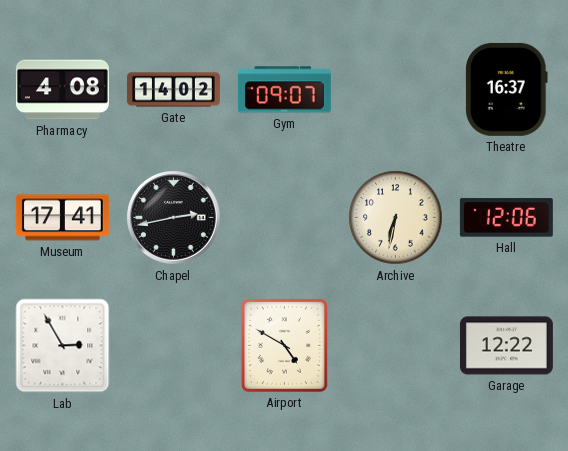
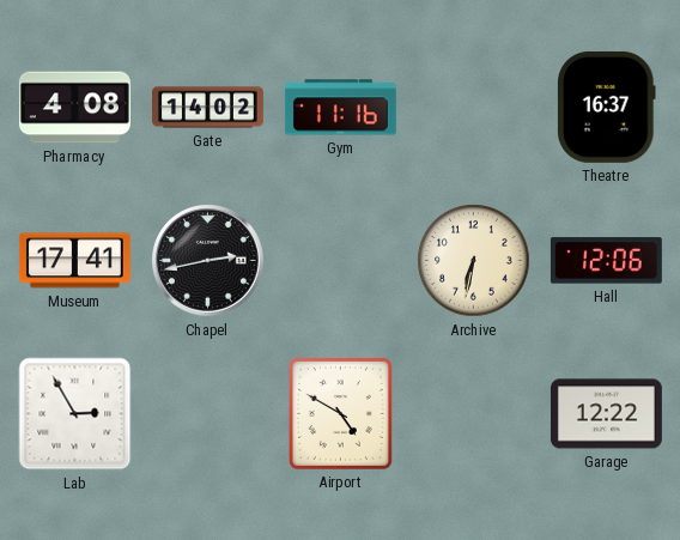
Gym: 09:07 -> 11:16 (340, 108)
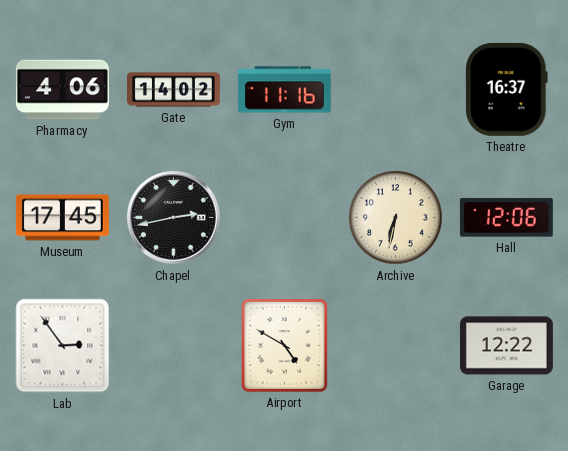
Pharmacy: 4:08 -> 4:06 (62, 90)
Museum: 17:41 -> 17:45 (62, 218)
Lab: 2:55 -> 2:54 (63, 346)
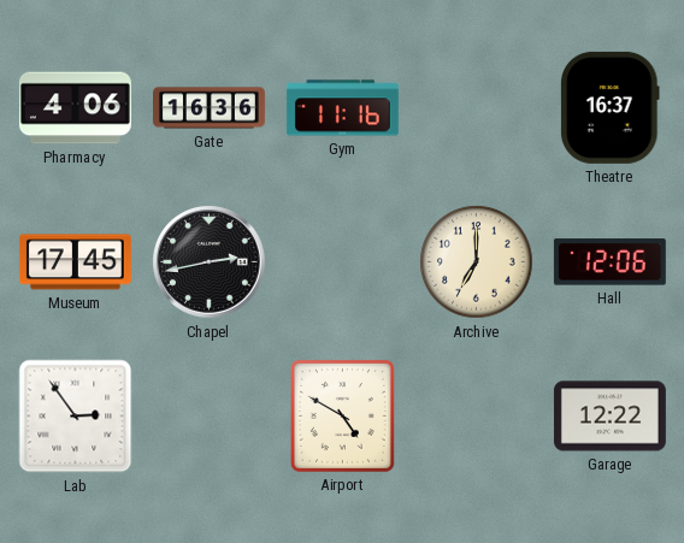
Gate: 14:02 -> 16:36 (210, 108)
Archive: 6:32 -> 7:00 (477, 262)
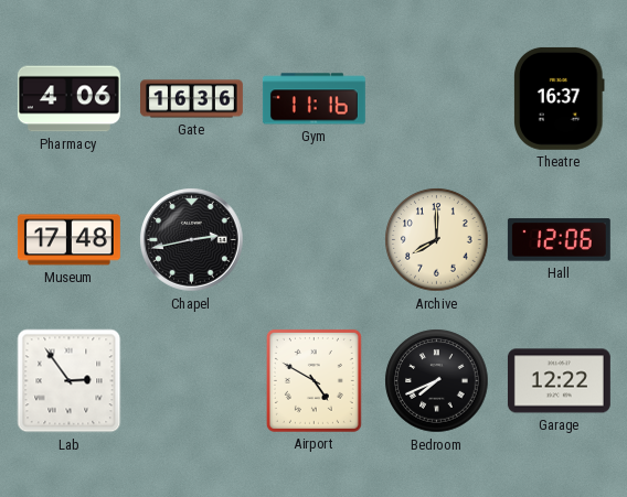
Museum: 17:45 -> 17:48 (68, 240)
Archive: 7:00 -> 8:00 (437, 240)
Bedroom: none -> 7:41 (437, 381)
